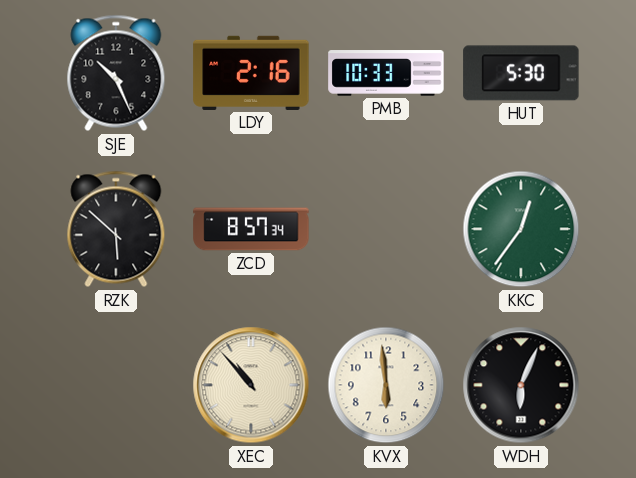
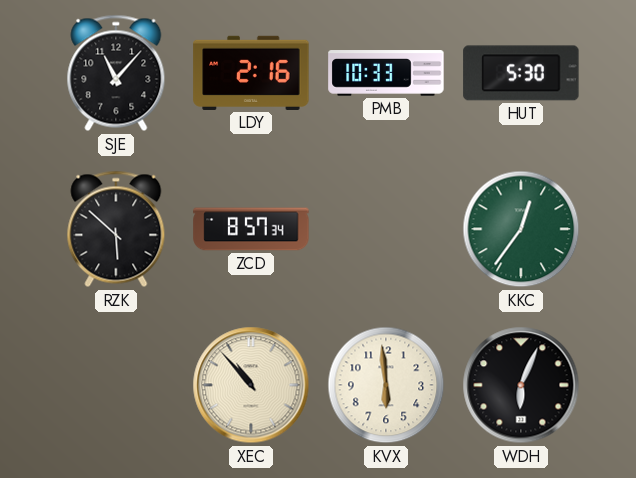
SJE: 10:26 -> 11:07 (116, 73)
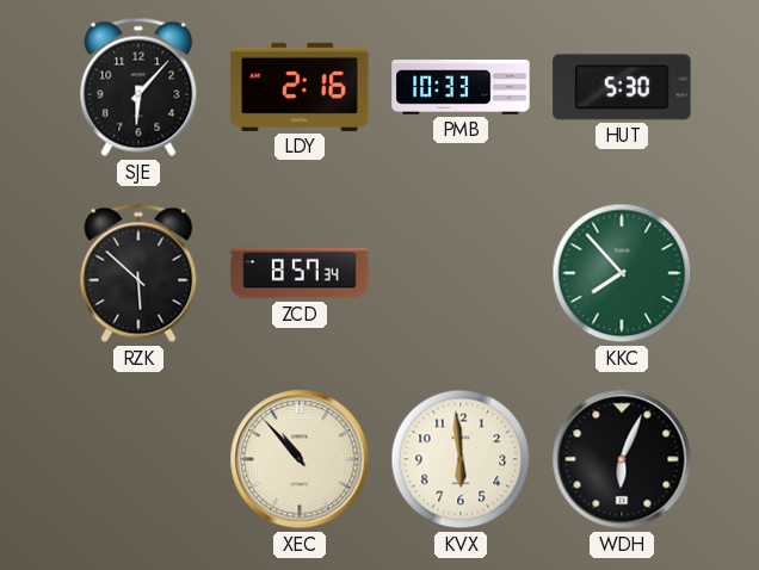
SJE: 11:07 -> 6:07 (138, 87)
KKC: 12:36 -> 7:53 (622, 273)
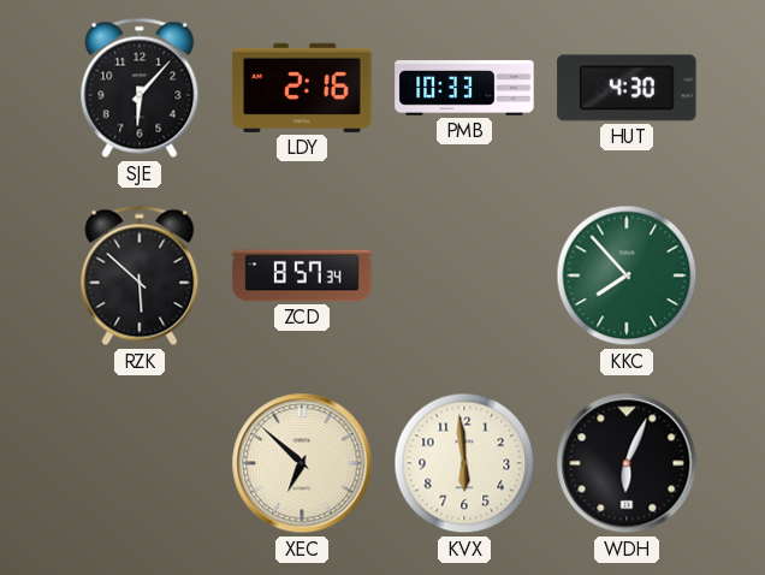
HUT: 5:30 -> 4:30 (627, 88)
XEC: 10:53 -> 6:52 (302, 463)
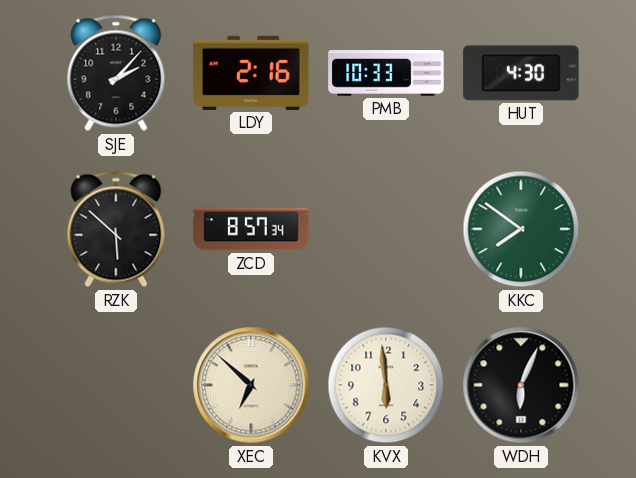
SJE: 6:07 -> 2:07 (116, 73)
KKC: 7:53 -> 7:51 (521, 229)
